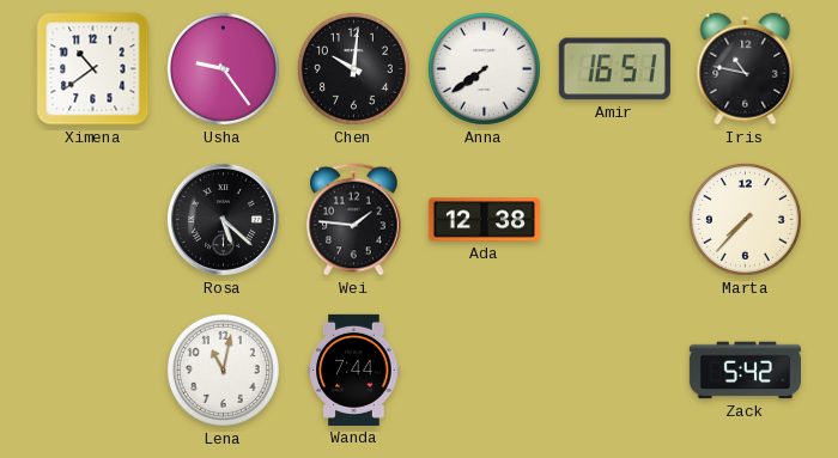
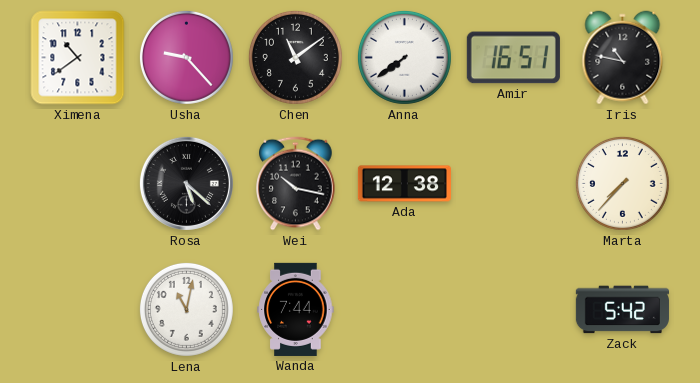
Usha: 9:24 -> 9:23 (186, 57)
Chen: 10:01 -> 11:09 (295, 57)
Wei: 1:46 -> 10:17 (296, 184)
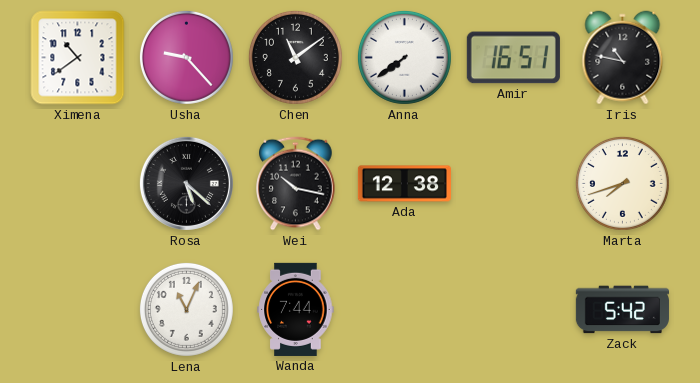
Marta: 7:37 -> 7:42 (622, 183)
Lena: 11:02 -> 11:04 (186, 309)
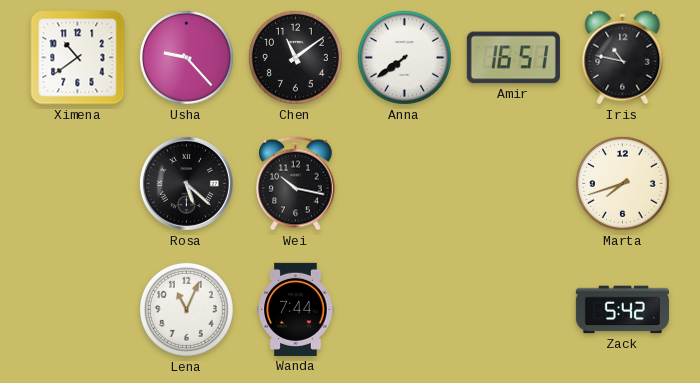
Ada: 12:38 -> none (404, 184)
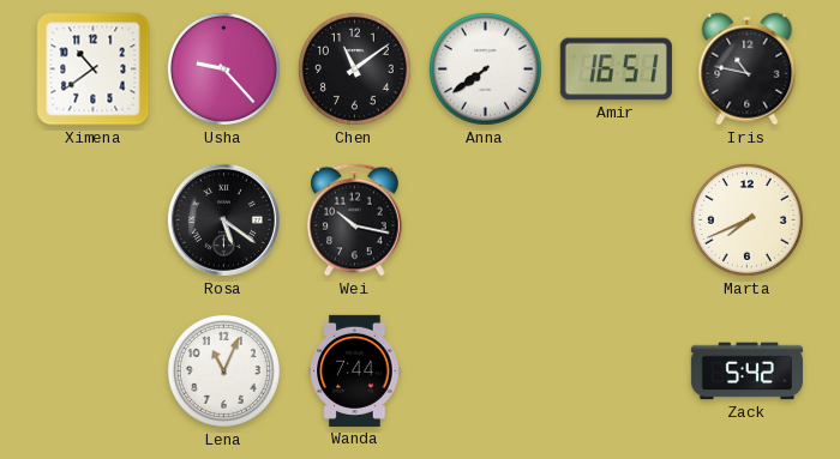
Rosa: 5:22 -> 5:21 (223, 219)
Marta: 7:42 -> 7:41 (746, 219)
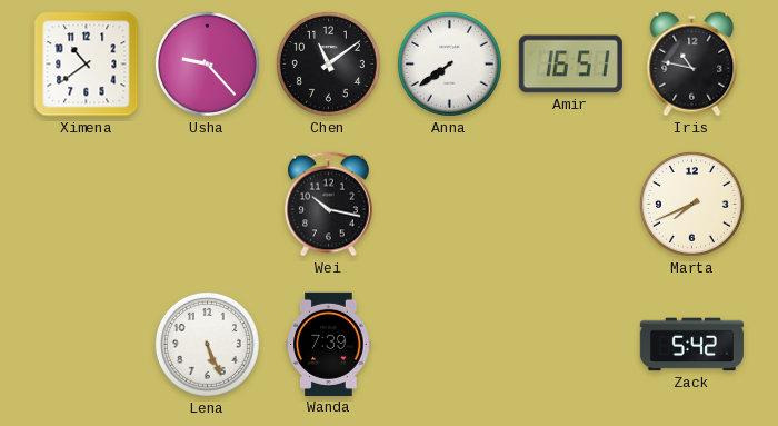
Rosa: 5:21 -> none (223, 219)
Lena: 11:04 -> 5:26 (207, 344)
Wanda: 7:44 -> 7:39 (329, 344)
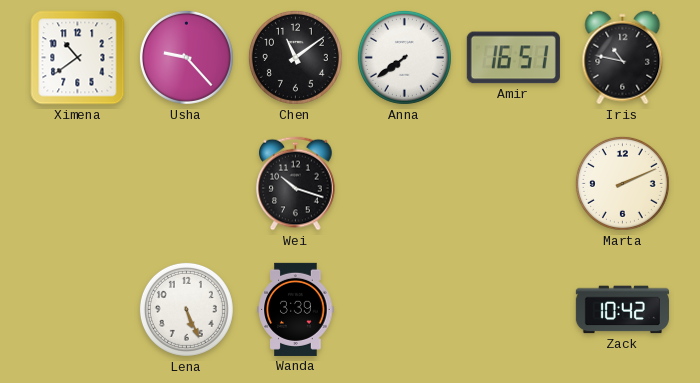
Wei: 10:17 -> 10:18 (296, 184)
Marta: 7:41 -> 2:11 (622, 183)
Wanda: 7:39 -> 3:39 (296, 309)
Zack: 5:42 -> 10:42 (622, 310)
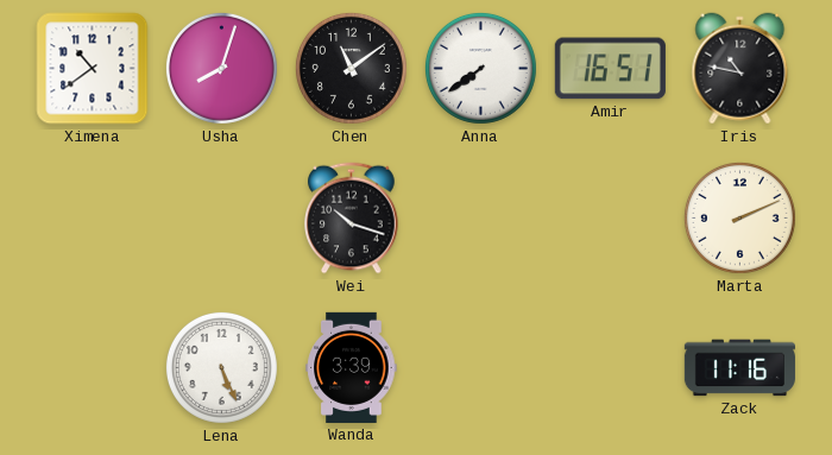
Usha: 9:23 -> 8:03 (221, 68)
Zack: 10:42 -> 11:16 (739, 368)
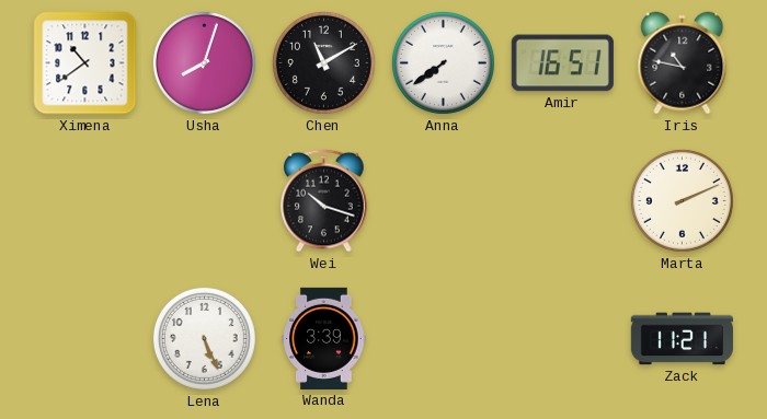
Chen: 11:09 -> 11:10 (323, 62)
Zack: 11:16 -> 11:21 (682, 339)
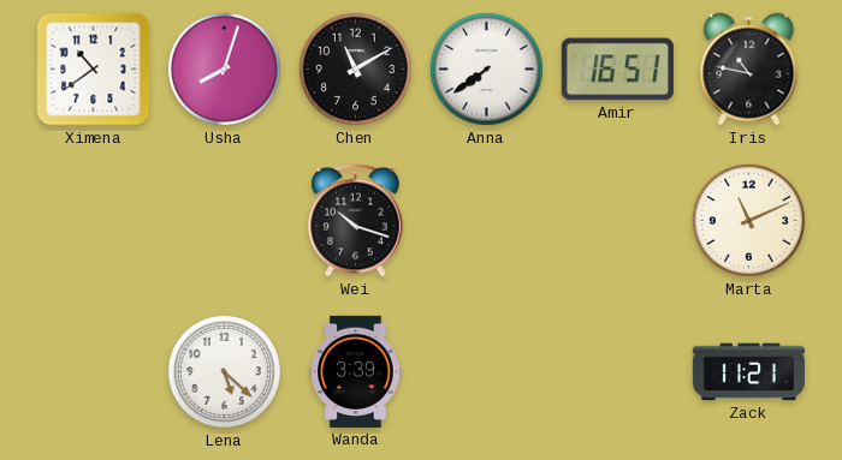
Marta: 2:11 -> 11:11 (748, 220)
Lena: 5:26 -> 5:22 (224, 371)
